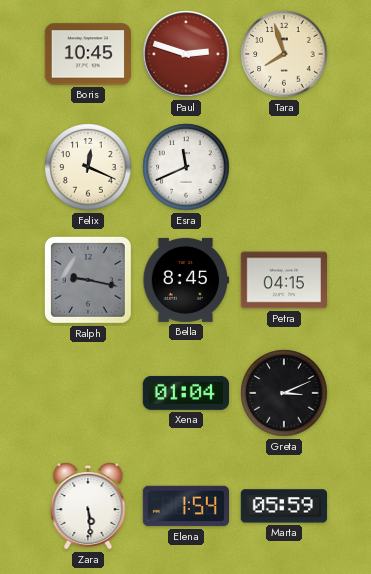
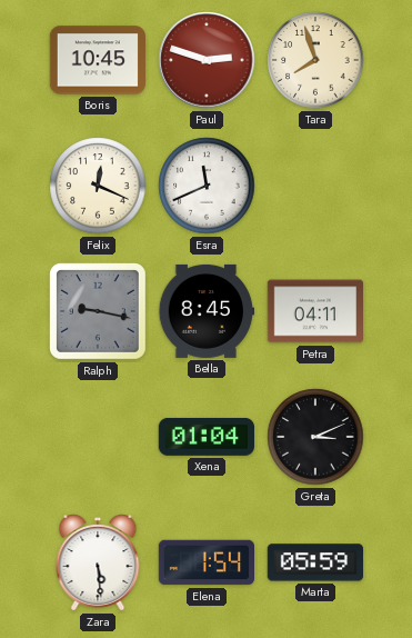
Petra: 04:15 -> 04:11 (314, 311)
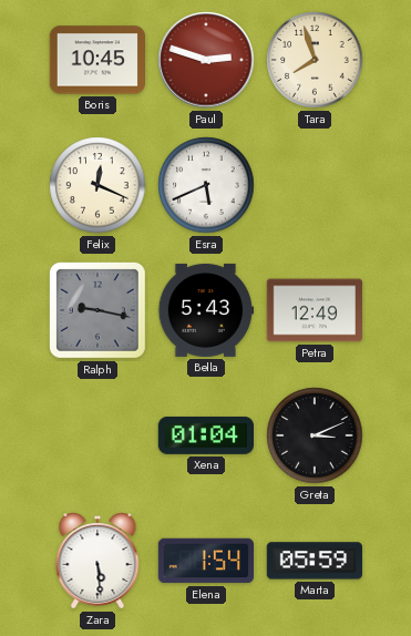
Esra: 11:41 -> 5:41 (206, 185)
Bella: 8:45 -> 5:43 (205, 310)
Petra: 04:11 -> 12:49 (314, 310)
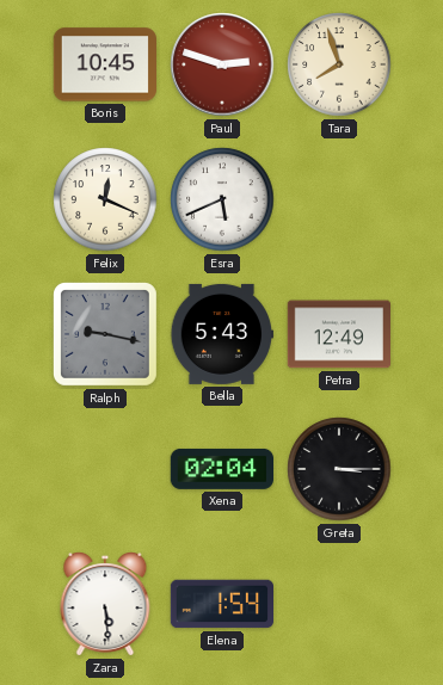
Xena: 01:04 -> 02:04 (221, 469)
Greta: 3:11 -> 3:15 (339, 469)
Marta: 05:59 -> none (314, 561)
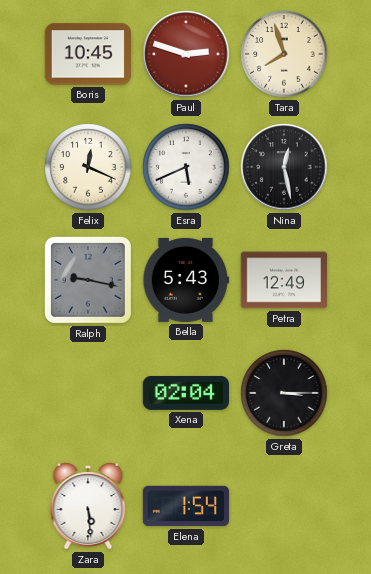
Nina: none -> 12:28 (284, 167)
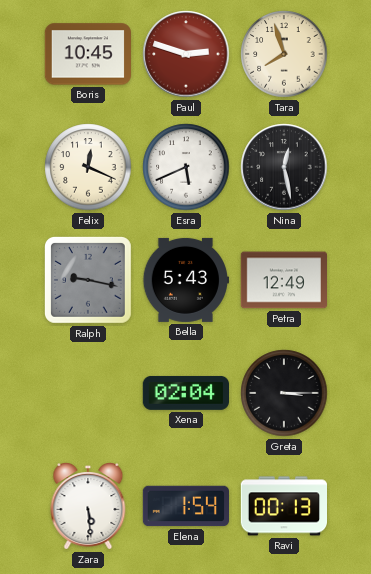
Ravi: none -> 00:13 (283, 506)
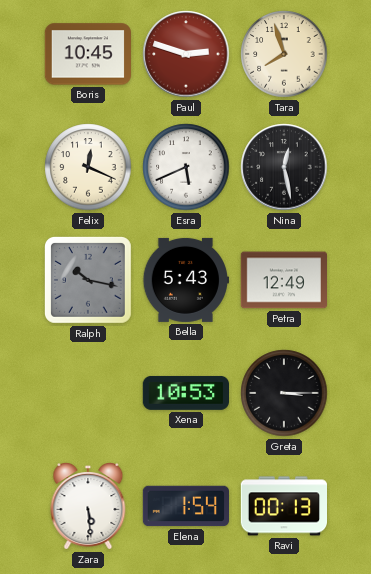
Ralph: 9:17 -> 10:17 (88, 280)
Xena: 02:04 -> 10:53 (185, 393)
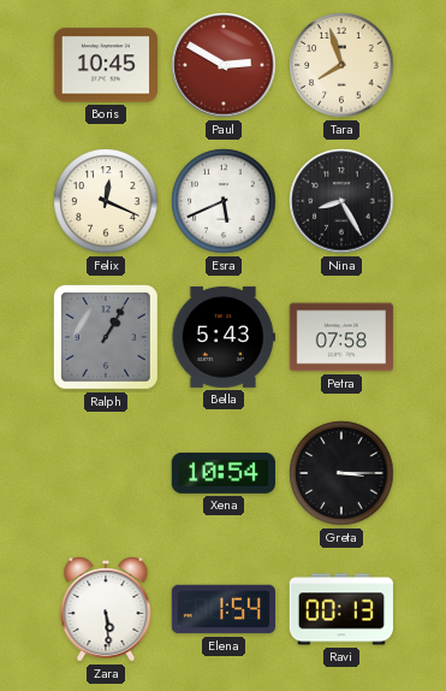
Paul: 2:48 -> 2:50 (224, 65)
Nina: 12:28 -> 8:25 (341, 201)
Ralph: 10:17 -> 1:05 (106, 337)
Petra: 12:49 -> 07:58 (340, 337)
Xena: 10:53 -> 10:54 (222, 473)
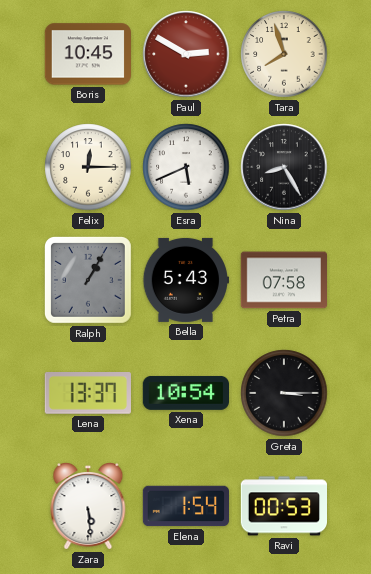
Felix: 12:19 -> 12:15 (88, 167)
Lena: none -> 13:37 (88, 393)
Ravi: 00:13 -> 00:53 (283, 506)
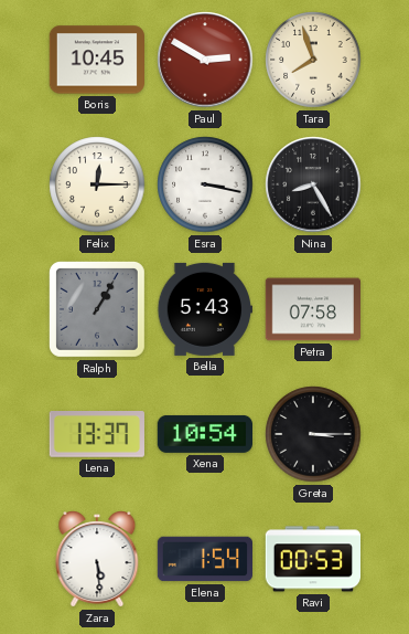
Esra: 5:41 -> 3:17 (205, 184)
